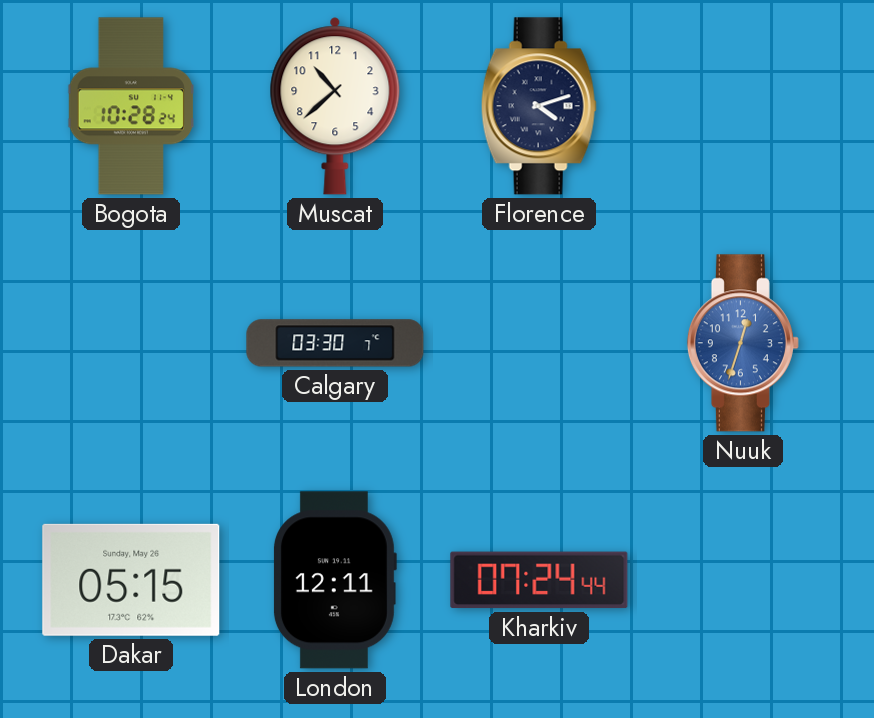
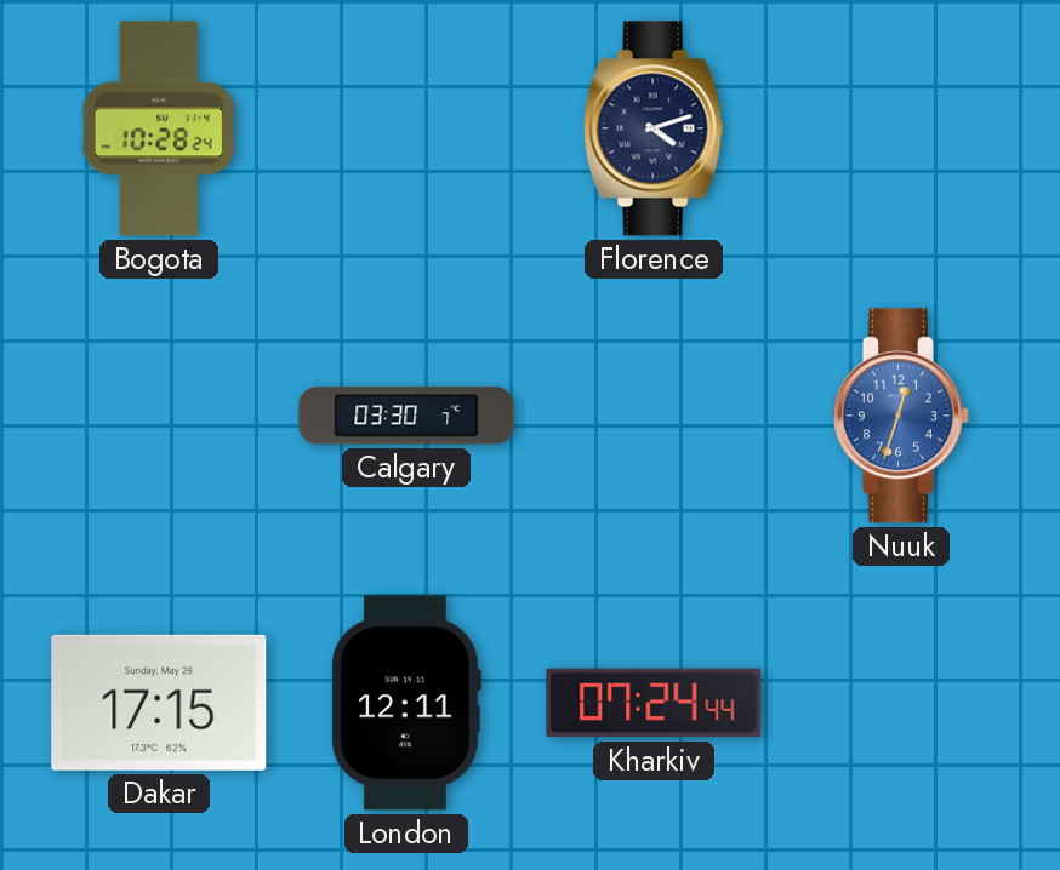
Muscat: 10:38 -> none (335, 106)
Dakar: 05:15 -> 17:15 (159, 703)
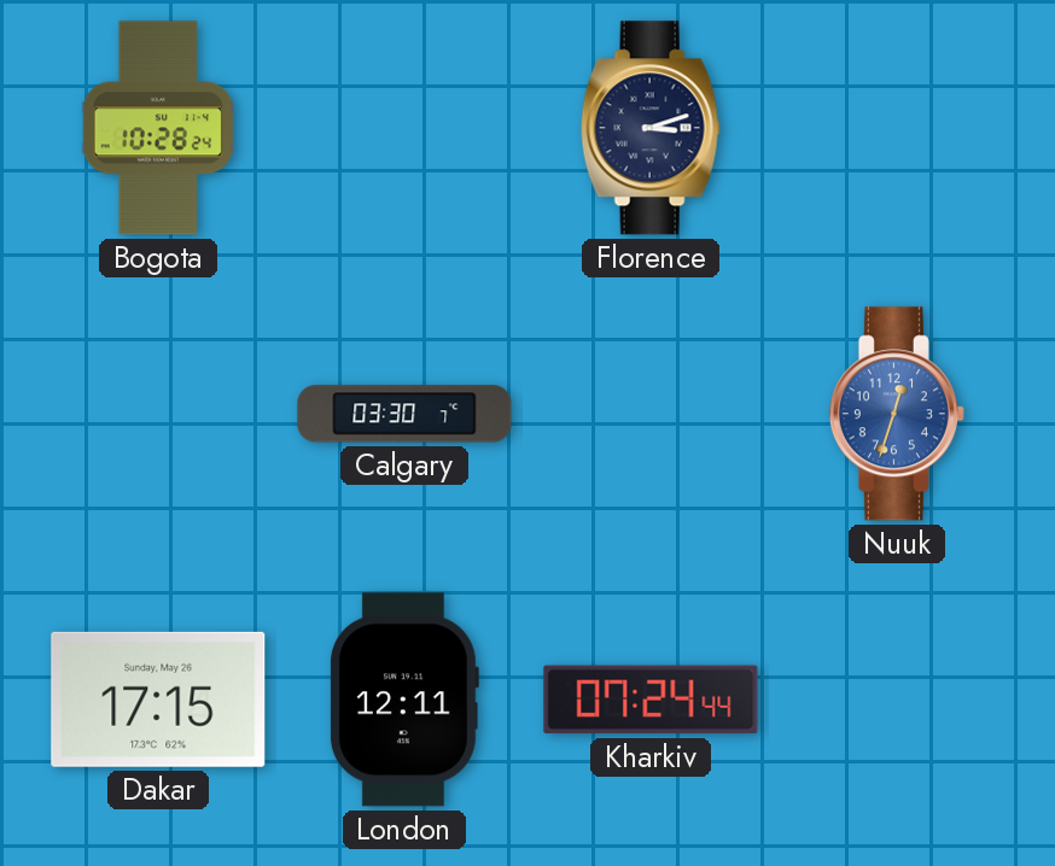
Florence: 4:12 -> 3:12 (651, 128)
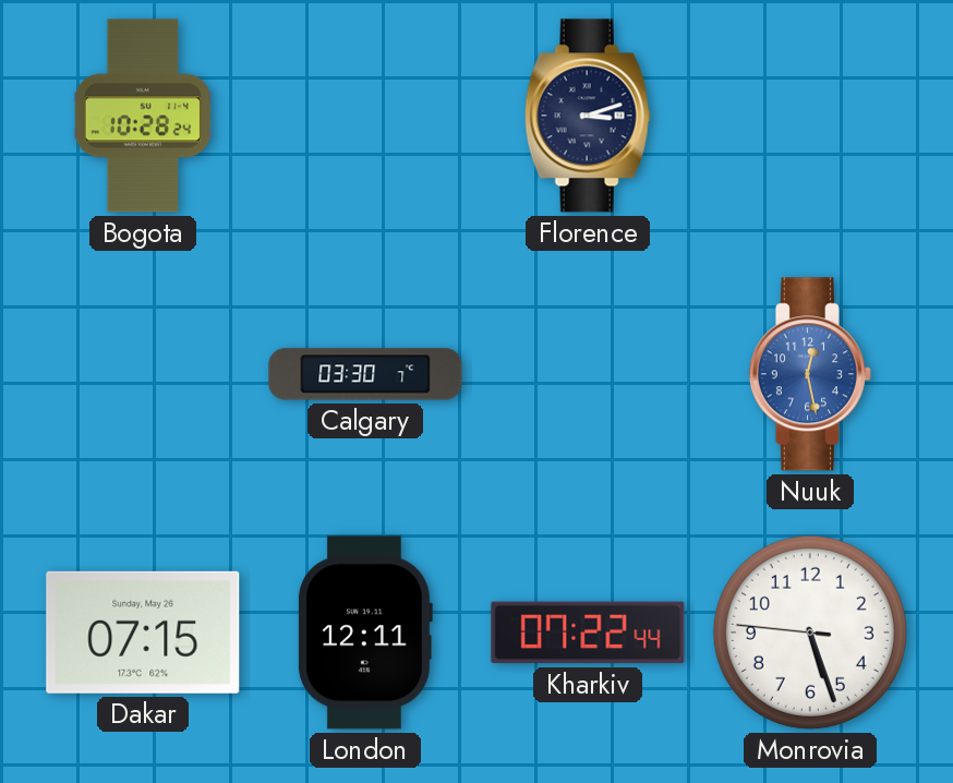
Nuuk: 12:33 -> 12:28 (810, 374)
Dakar: 17:15 -> 07:15 (143, 633)
Kharkiv: 07:24 -> 07:22 (588, 633)
Monrovia: none -> 5:26 (810, 633)
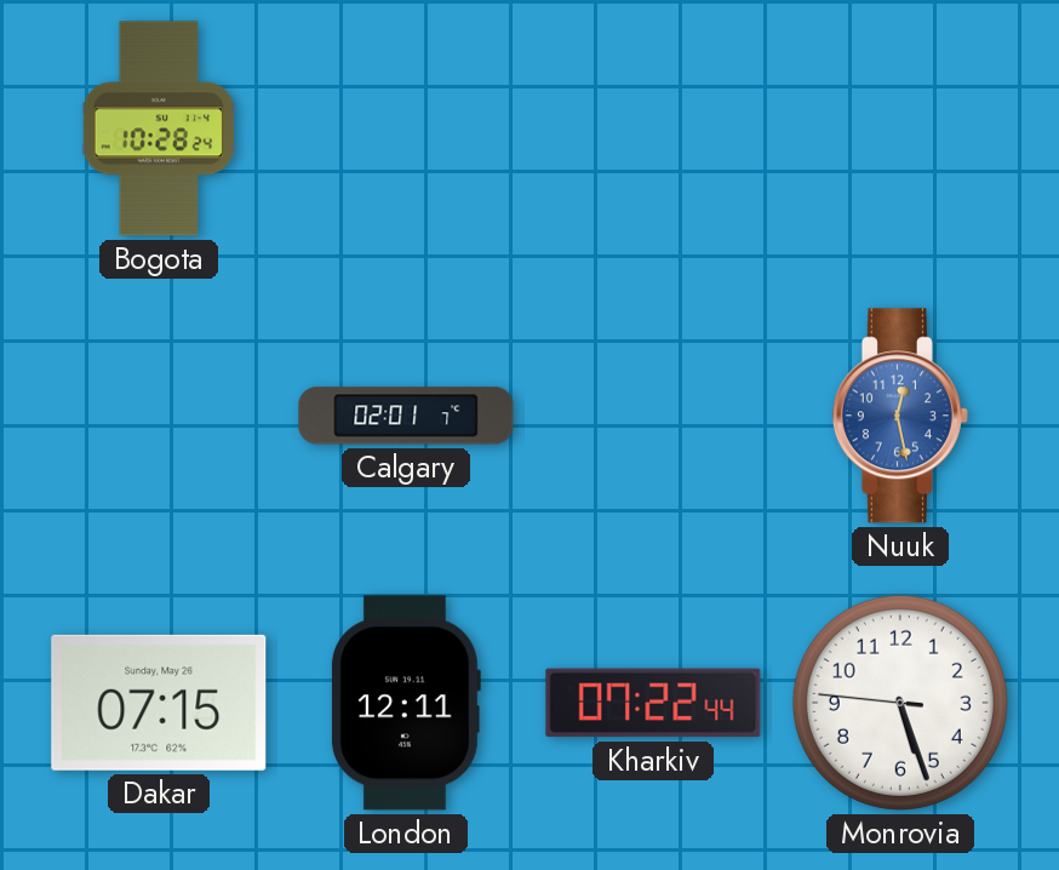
Florence: 3:12 -> none (588, 116)
Calgary: 03:30 -> 02:01 (406, 416)
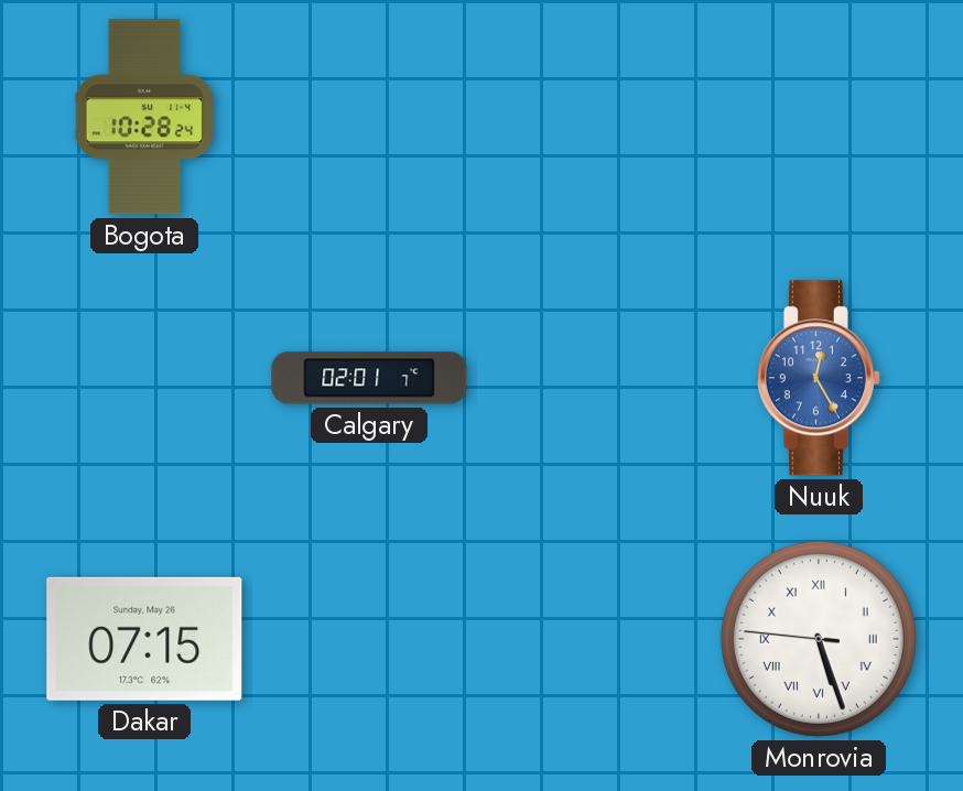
Nuuk: 12:28 -> 12:25 (819, 378)
London: 12:11 -> none (405, 703)
Kharkiv: 07:22 -> none (653, 703)
Monrovia numerals: Arabic -> Roman (819, 639)
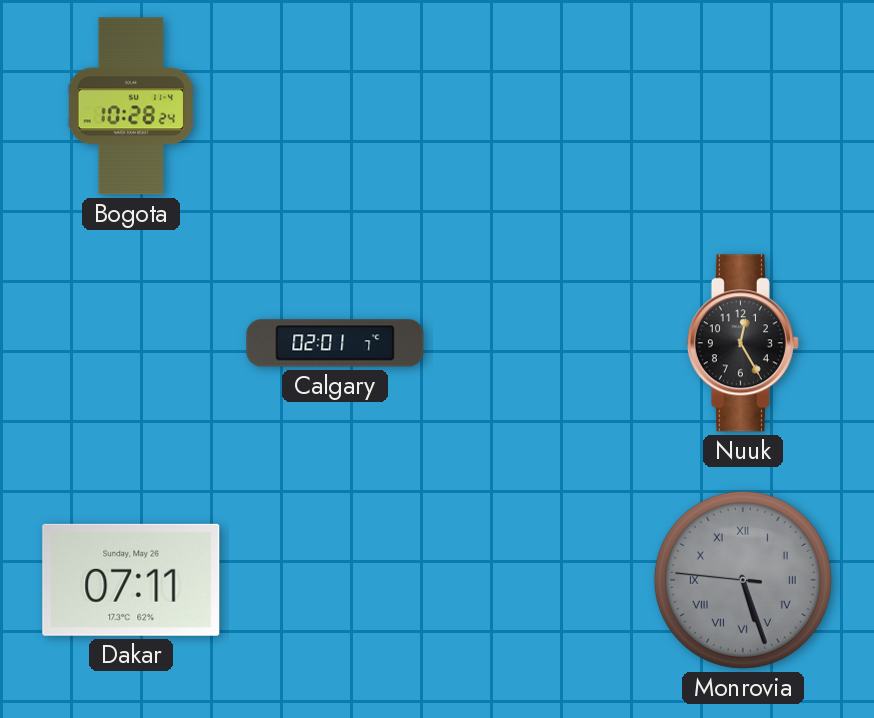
Nuuk dial: blue -> black (743, 343)
Dakar: 07:15 -> 07:11 (131, 580)
Monrovia dial: white -> grey (743, 580)
